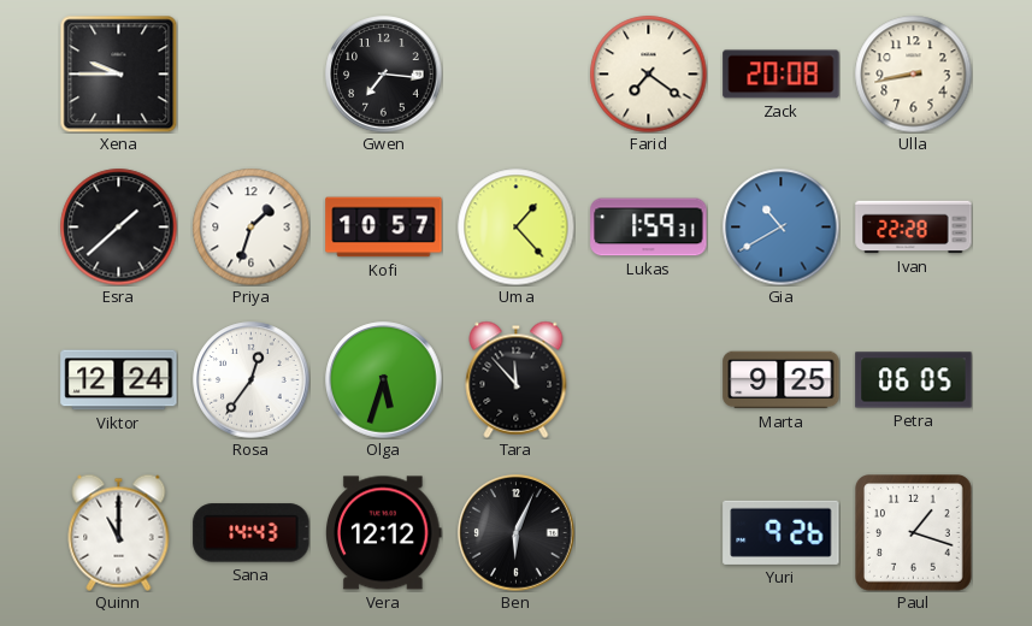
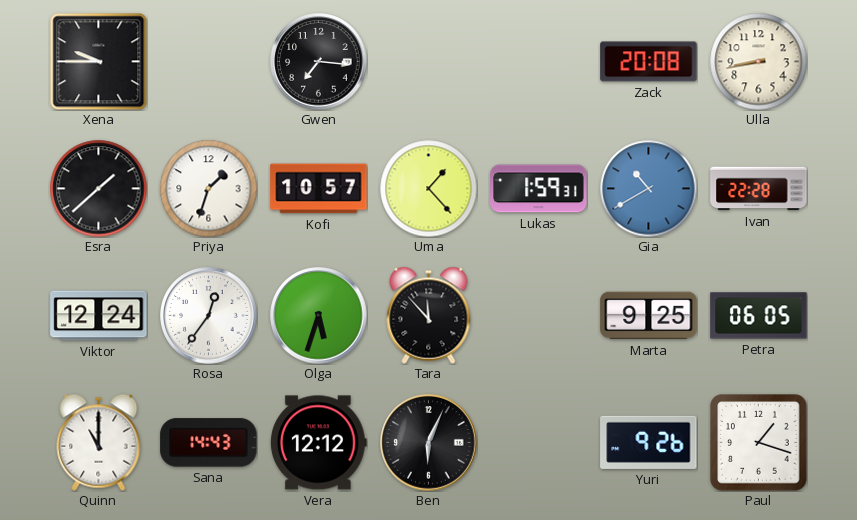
Farid: 7:21 -> none (648, 73)
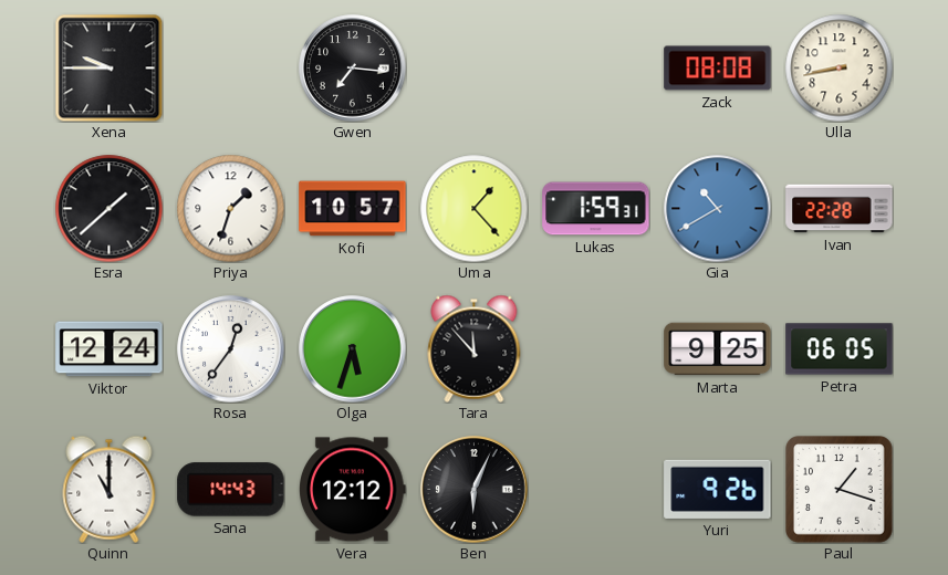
Zack: 20:08 -> 08:08 (718, 69)
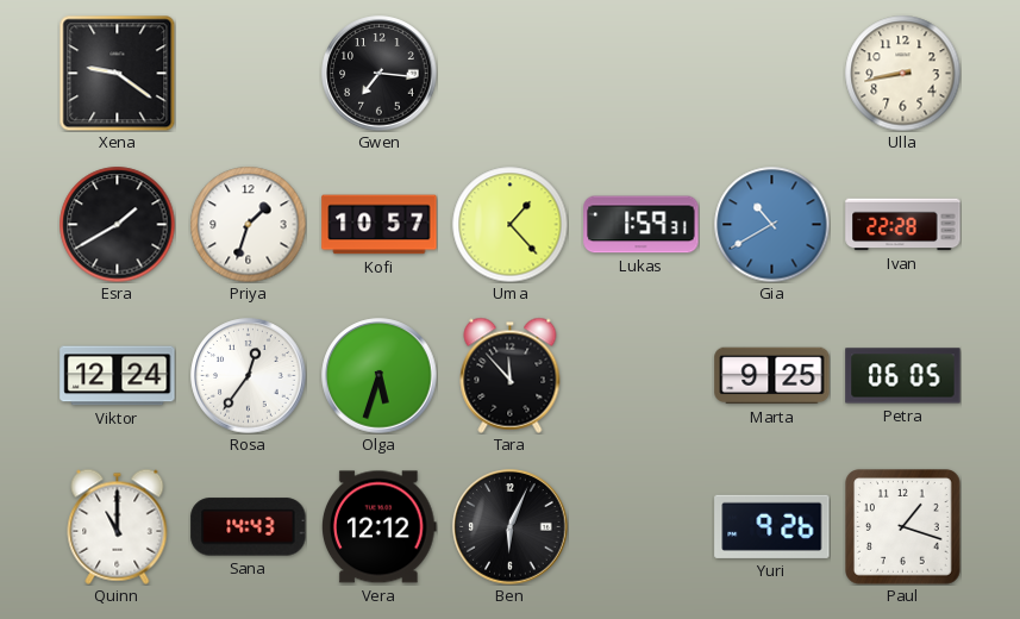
Xena: 9:45 -> 9:21 (117, 73)
Zack: 08:08 -> none (718, 69)
Esra: 1:38 -> 1:40 (117, 224)
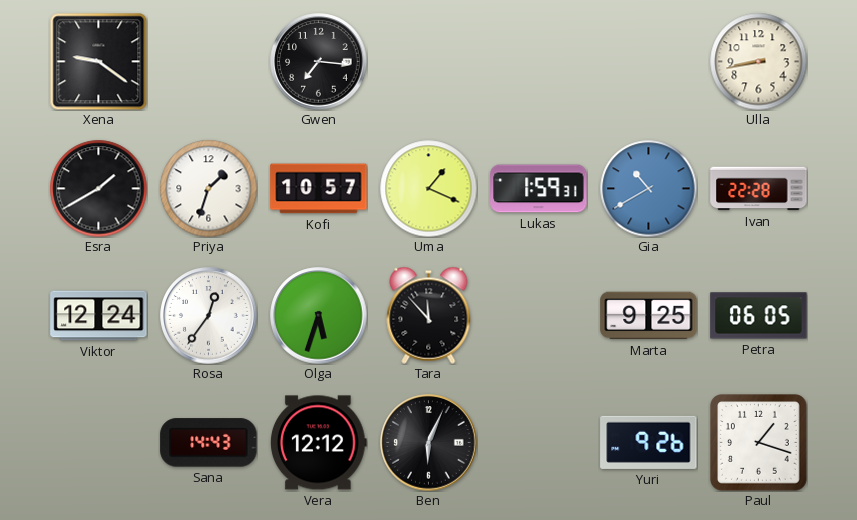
Uma: 1:23 -> 1:19 (428, 188)
Quinn: 11:00 -> none (118, 526)
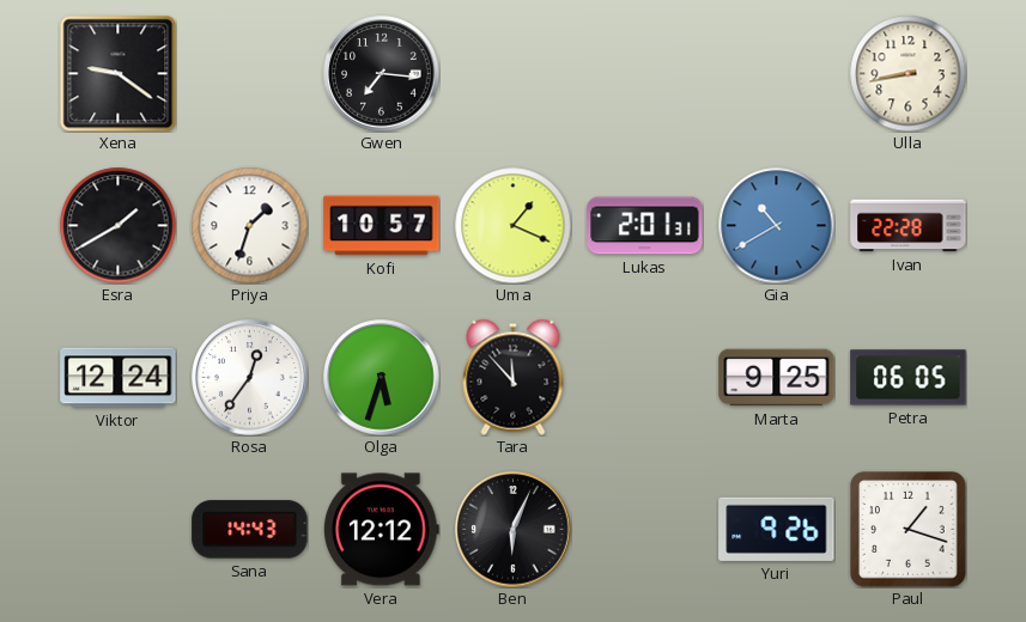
Lukas: 1:59 -> 2:01 (645, 226)
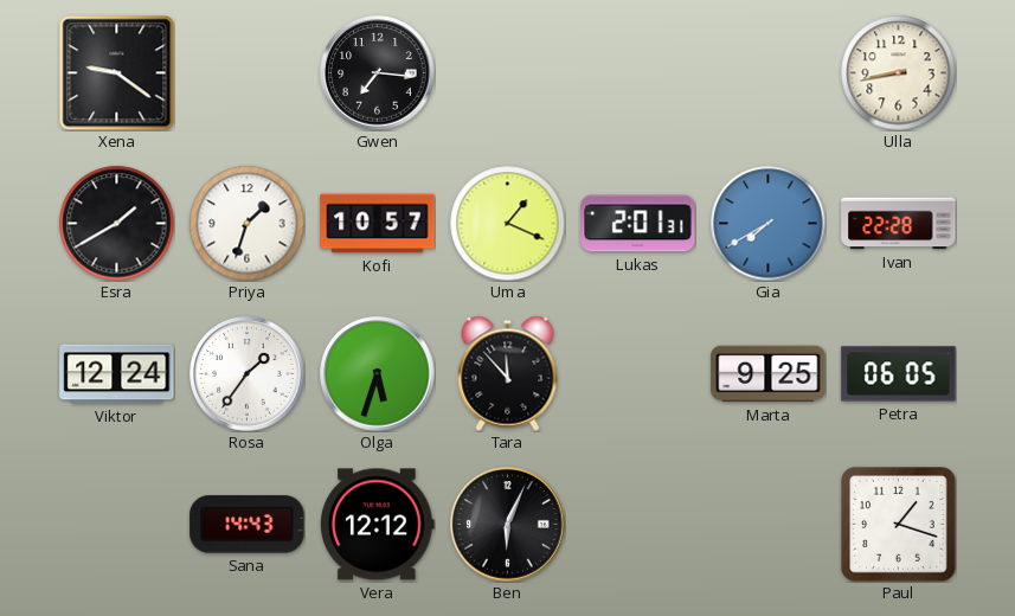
Gia: 10:40 -> 7:40 (767, 223)
Rosa: 12:36 -> 1:36 (248, 374)
Yuri: 9:26 -> none (777, 529)
